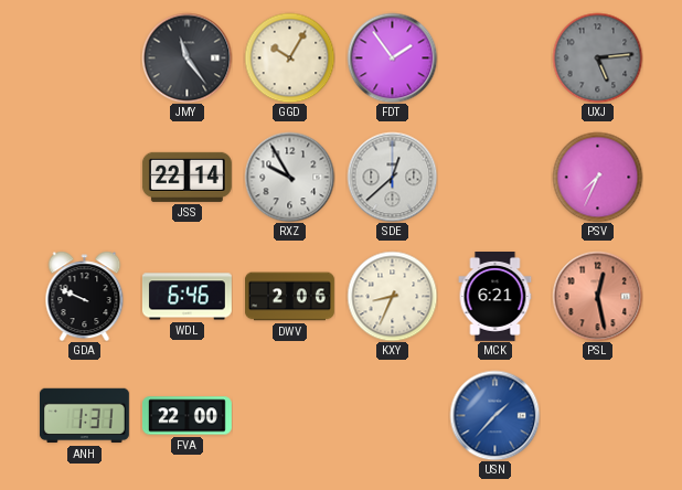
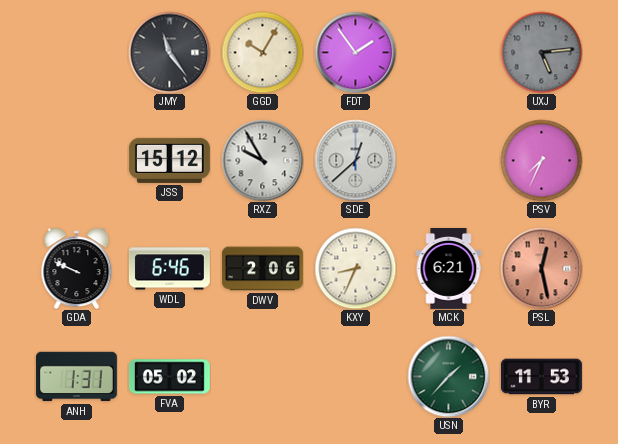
JSS: 22:14 -> 15:12 (169, 160)
FVA: 22:00 -> 05:02 (169, 377)
USN dial: blue -> green (448, 376)
BYR: none -> 11:53 (541, 377)
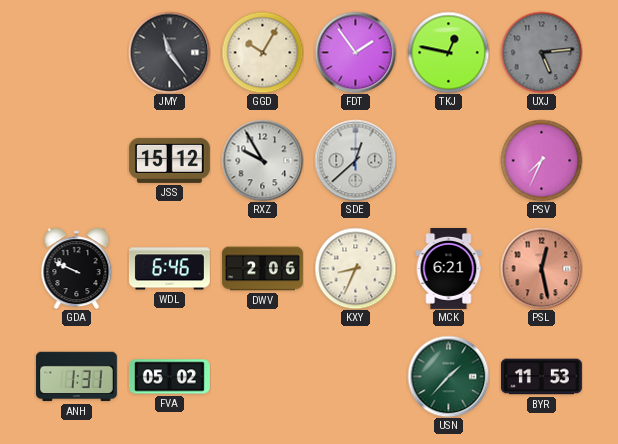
TKJ: none -> 12:47 (448, 52)
